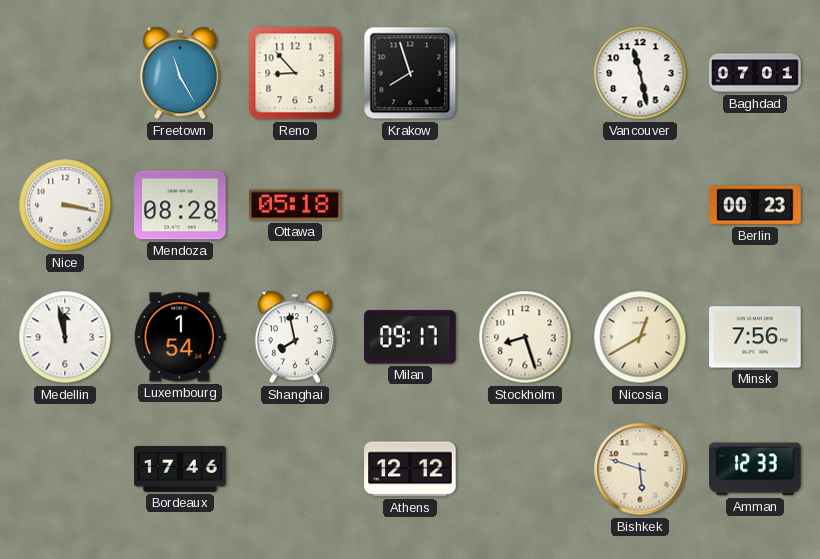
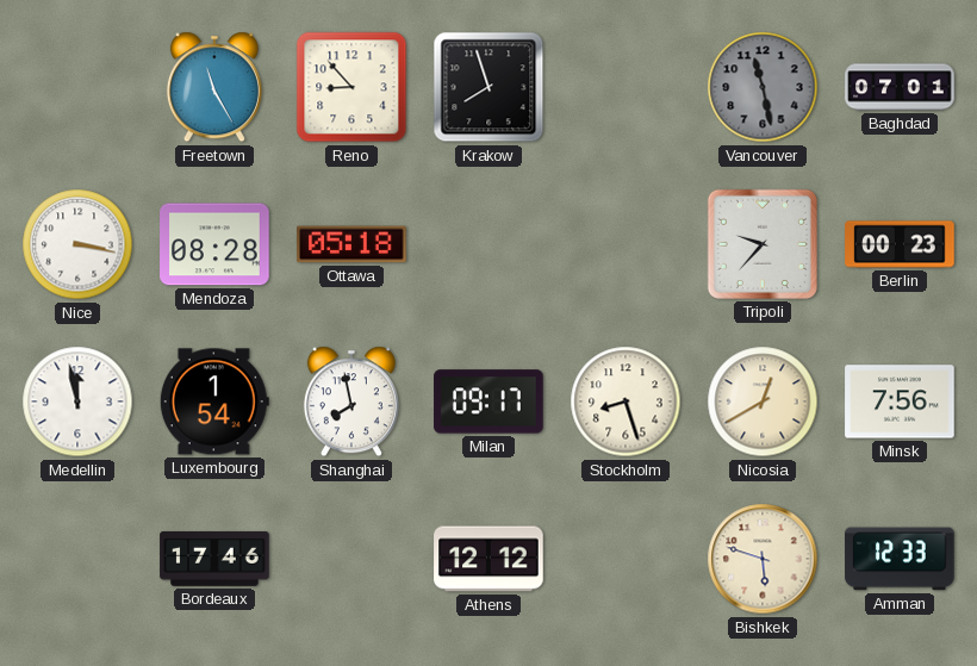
Vancouver dial: white -> grey (763, 87)
Tripoli: none -> 9:37 (763, 244)
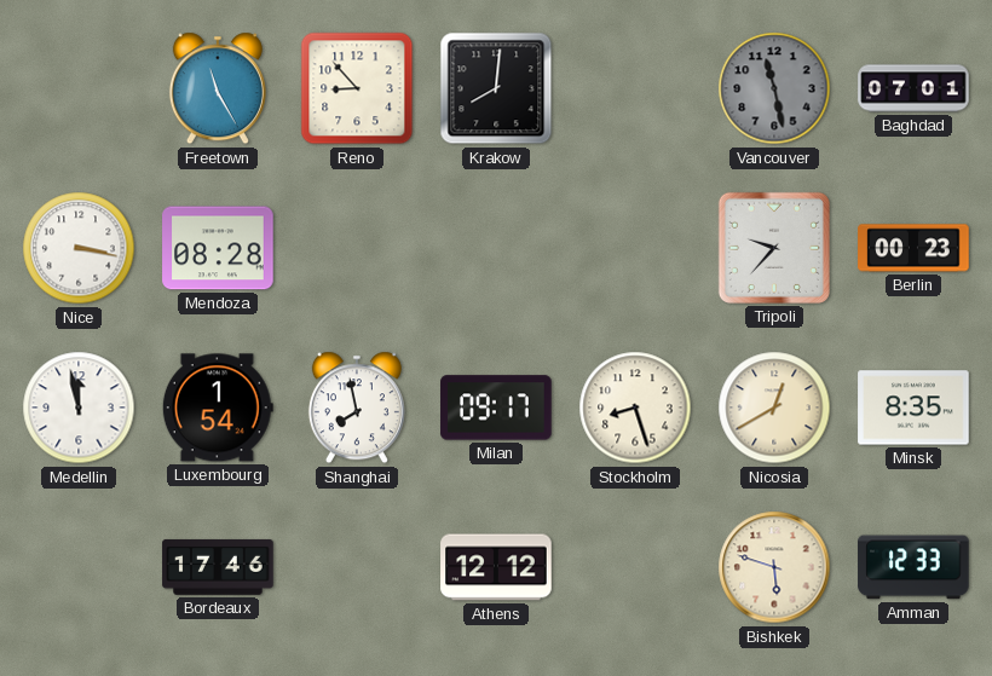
Krakow: 7:57 -> 8:01 (496, 88)
Ottawa: 05:18 -> none (351, 244)
Minsk: 7:56 -> 8:35 (913, 408)
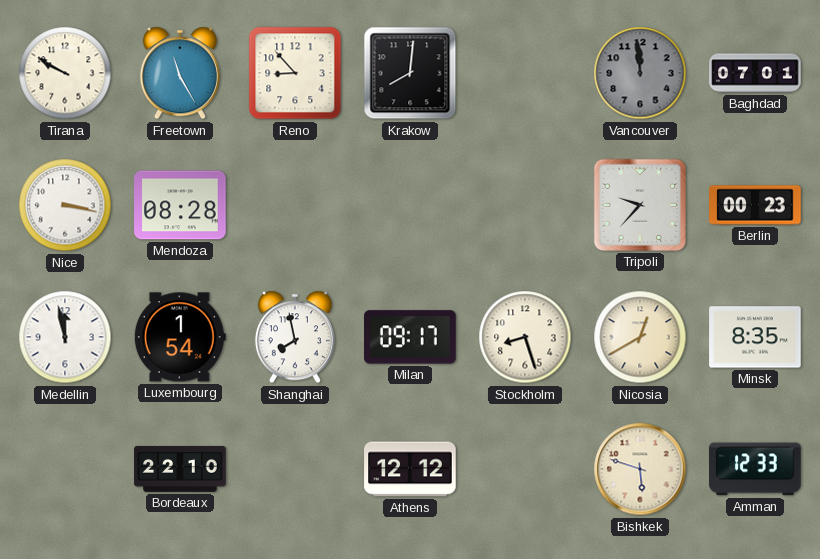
Tirana: none -> 9:50 (65, 73)
Vancouver: 11:28 -> 11:59 (640, 73)
Bordeaux: 17:46 -> 22:10 (180, 469)
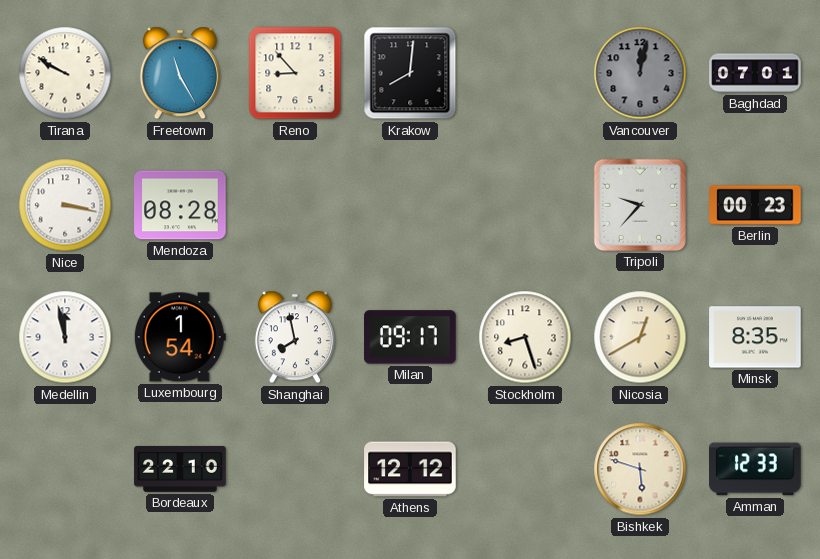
Vancouver: 11:59 -> 12:02 (640, 73)
